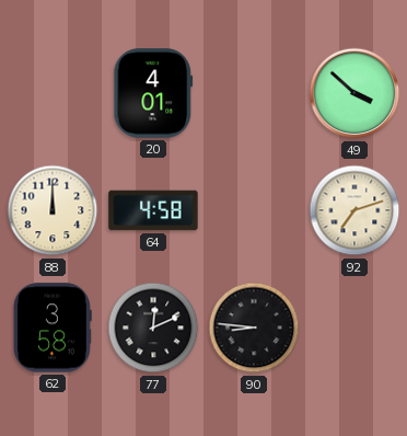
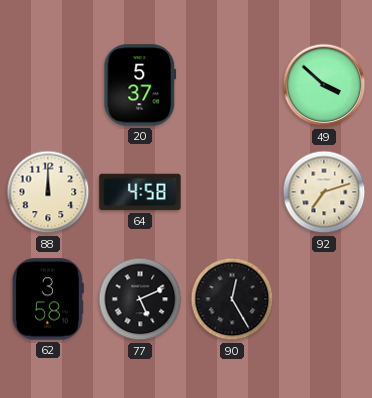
20: 4:01 -> 5:37 (140, 85)
77: 12:11 -> 5:11 (140, 299)
90: 8:46 -> 12:25 (232, 299)
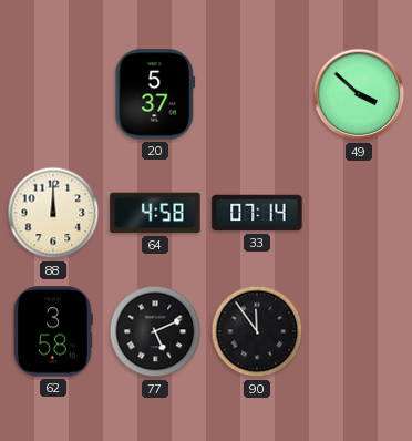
33: none -> 07:14 (257, 213)
92: 7:12 -> none (324, 192)
90: 12:25 -> 11:54 (257, 331)
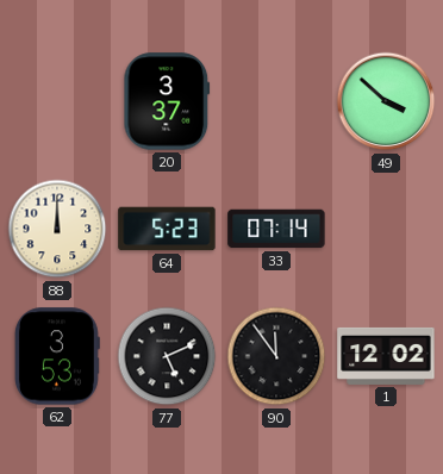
20: 5:37 -> 3:37 (167, 101)
64: 4:58 -> 5:23 (167, 229)
62: 3:58 -> 3:53 (57, 356)
1: none -> 12:02 (386, 356)
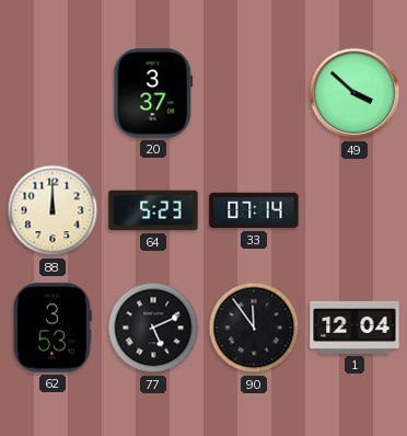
1: 12:02 -> 12:04 (354, 328)
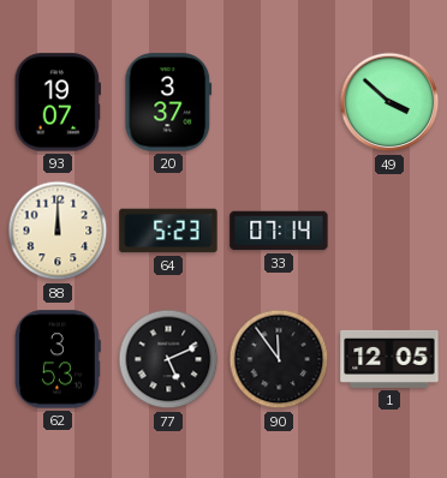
93: none -> 19:07 (58, 102)
1: 12:04 -> 12:05 (389, 359)
